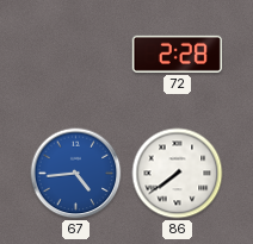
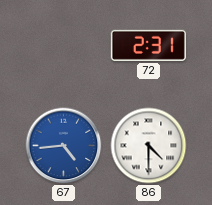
72: 2:28 -> 2:31 (148, 45)
86: 7:39 -> 4:30 (149, 146)
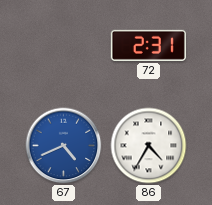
67: 4:44 -> 4:41 (64, 146)
86: 4:30 -> 4:35 (149, 146)
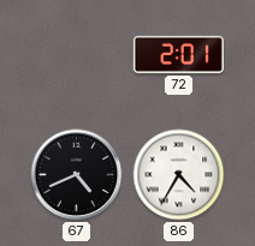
72: 2:31 -> 2:01 (178, 54)
67 dial: blue -> black (77, 175)
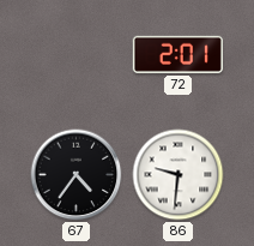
67: 4:41 -> 4:36 (77, 175)
86: 4:35 -> 9:31 (179, 175)
